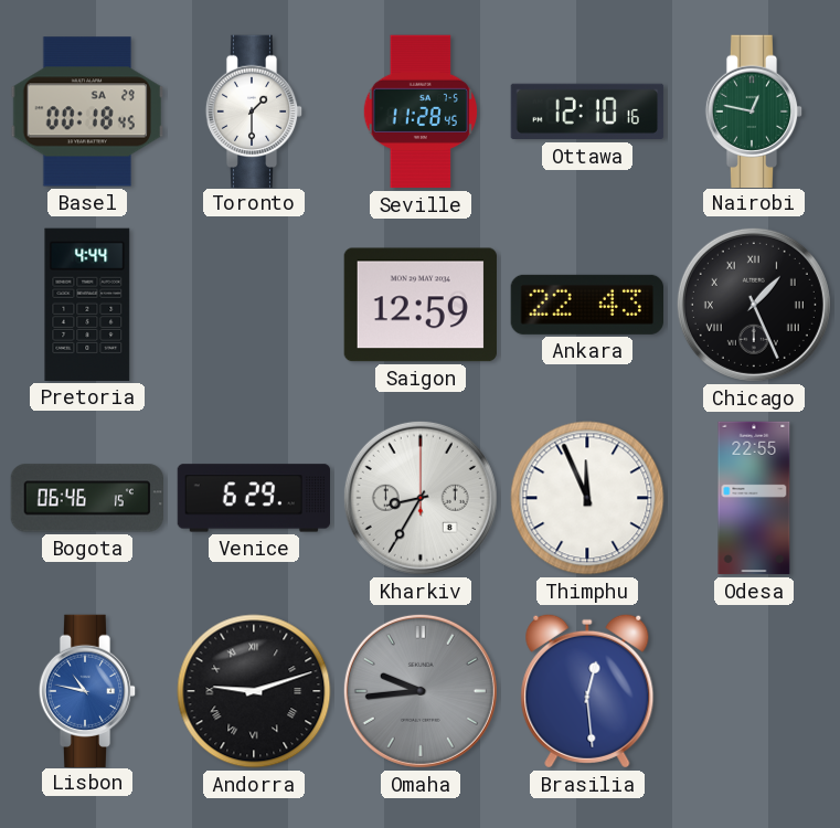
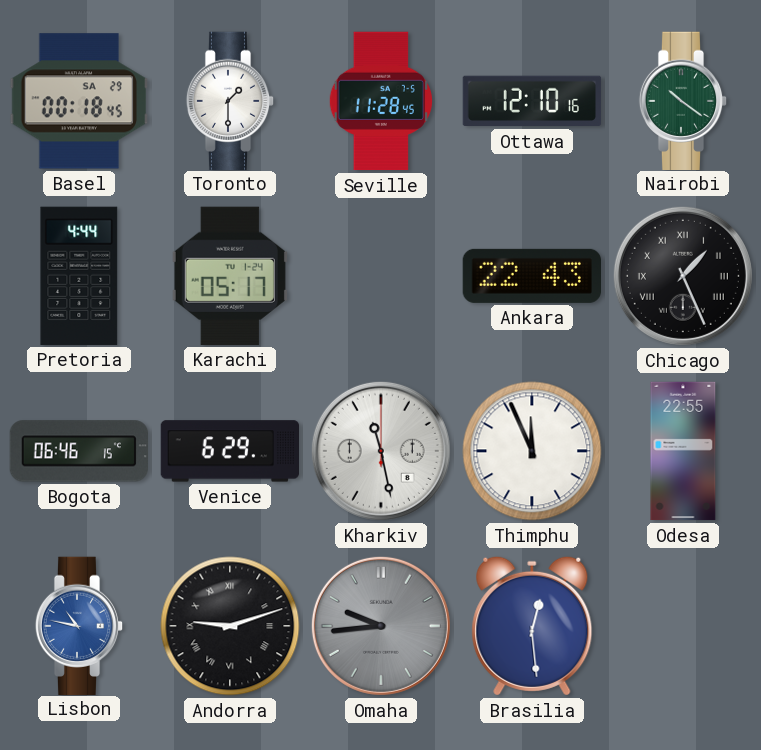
Nairobi: 12:47 -> 10:21 (683, 100)
Karachi: none -> 05:17 (230, 276)
Saigon: 12:59 -> none (421, 305)
Kharkiv: 8:35 -> 11:28 (381, 451)
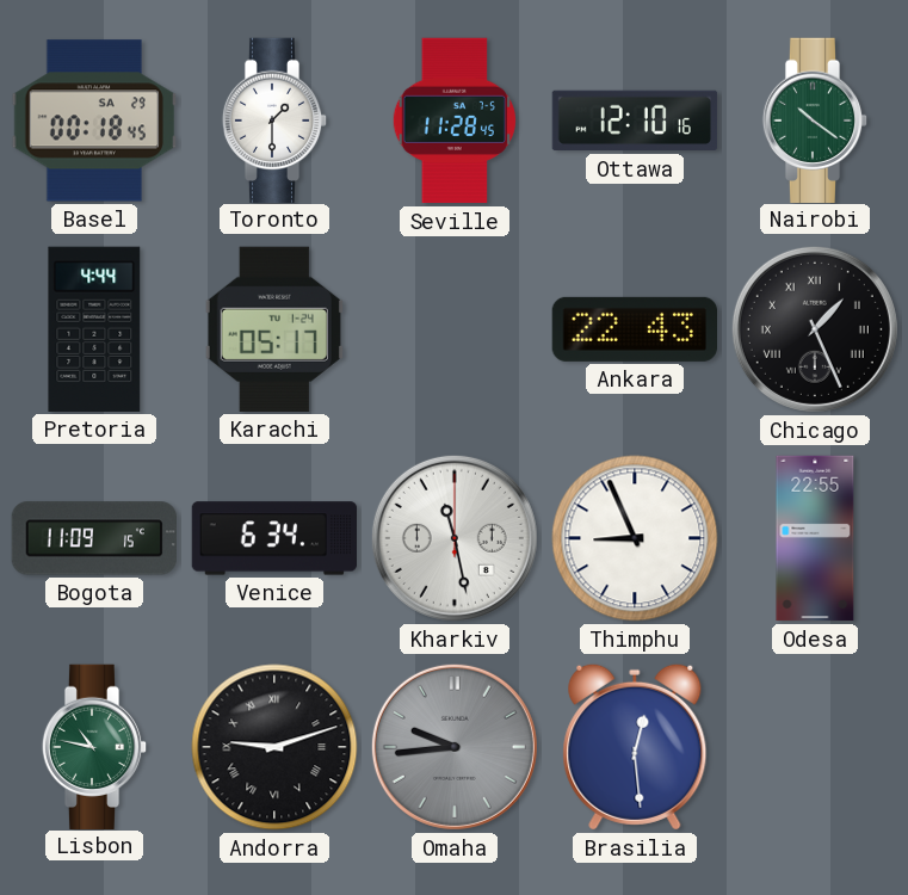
Bogota: 06:46 -> 11:09 (93, 538)
Venice: 6:29 -> 6:34 (273, 538)
Thimphu: 11:56 -> 8:56 (635, 538)
Lisbon dial: blue -> green (94, 746)
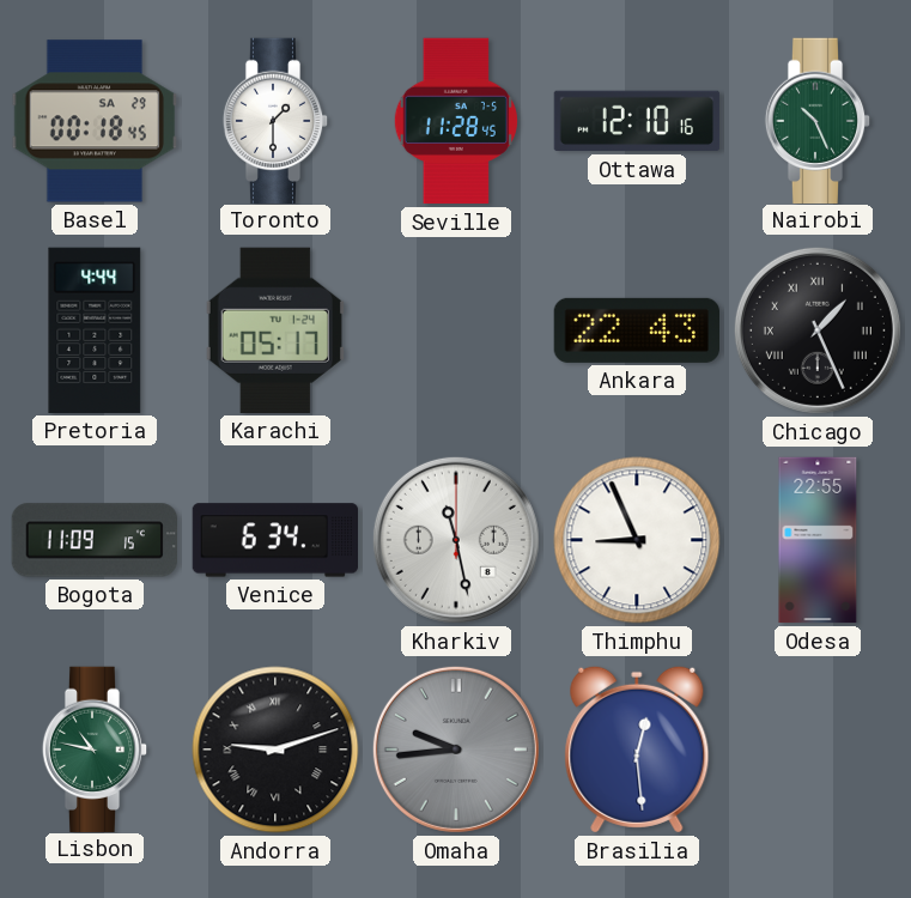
Nairobi: 10:21 -> 10:26 (818, 120)
